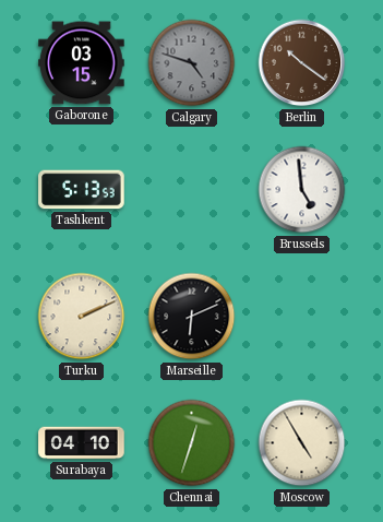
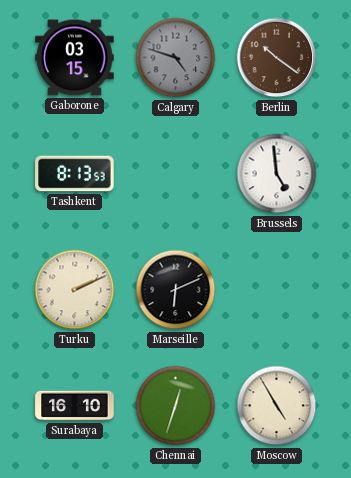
Tashkent: 5:13 -> 8:13 (75, 174)
Surabaya: 04:10 -> 16:10 (75, 406)
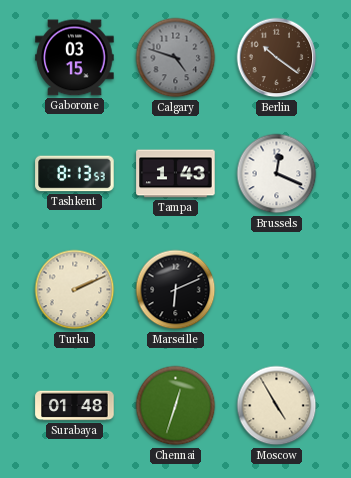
Tampa: none -> 1:43 (176, 174)
Brussels: 4:59 -> 12:19 (277, 174)
Surabaya: 16:10 -> 01:48 (75, 406)
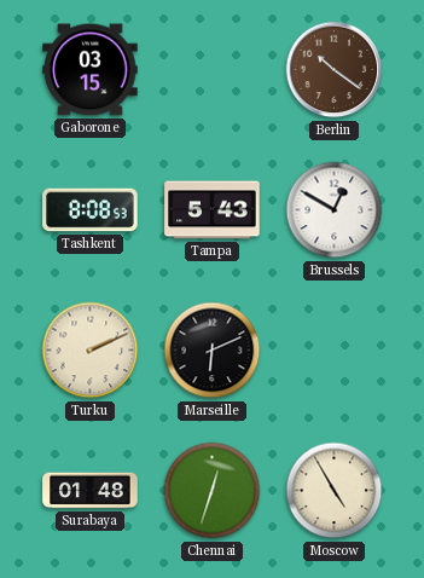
Calgary: 4:48 -> none (176, 58)
Tashkent: 8:13 -> 8:08 (91, 210)
Tampa: 1:43 -> 5:43 (213, 210)
Brussels: 12:19 -> 12:50 (335, 210)
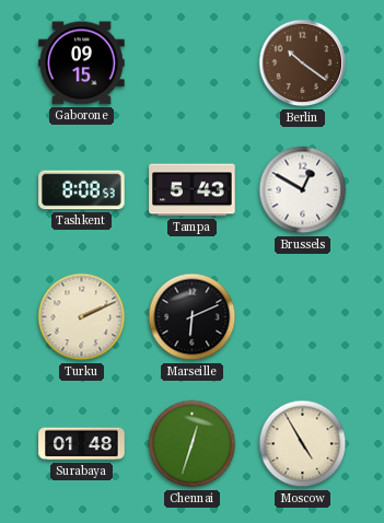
Gaborone: 03:15 -> 09:15 (82, 63)
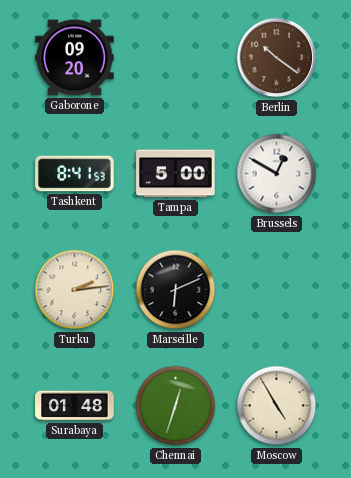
Gaborone: 09:15 -> 09:20 (75, 58)
Tashkent: 8:08 -> 8:41 (75, 174)
Tampa: 5:43 -> 5:00 (176, 174)
Turku: 2:11 -> 2:14 (75, 290)
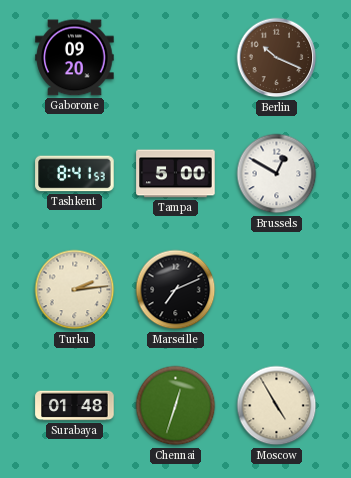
Berlin: 10:21 -> 10:19 (277, 58)
Marseille: 6:11 -> 7:11 (176, 290)
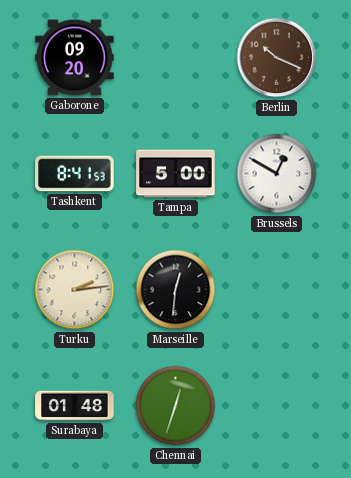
Marseille: 7:11 -> 12:31 (176, 290)
Moscow: 4:55 -> none (277, 406)
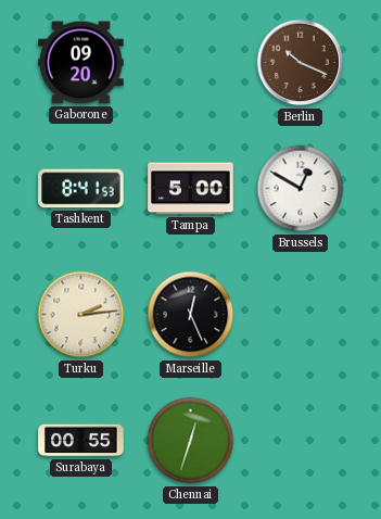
Marseille: 12:31 -> 12:26 (191, 315)
Surabaya: 01:48 -> 00:55 (81, 441)
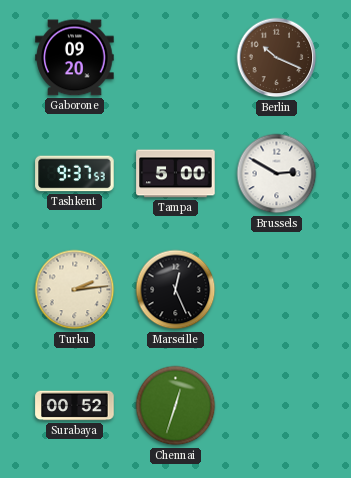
Tashkent: 8:41 -> 9:37 (75, 174)
Brussels: 12:50 -> 2:50 (277, 174)
Surabaya: 00:55 -> 00:52 (75, 406)
